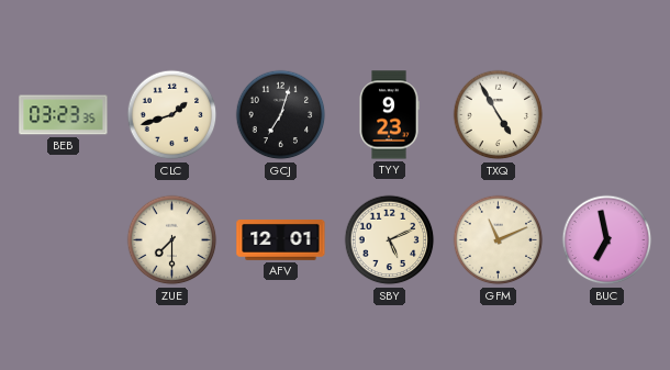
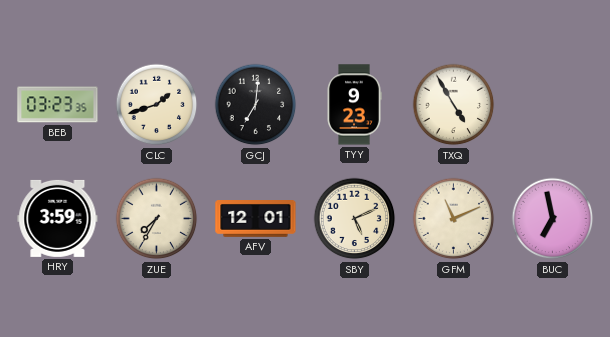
GCJ: 7:03 -> 7:01 (256, 105)
HRY: none -> 3:59 (58, 218)
ZUE: 7:30 -> 7:35 (157, 219)
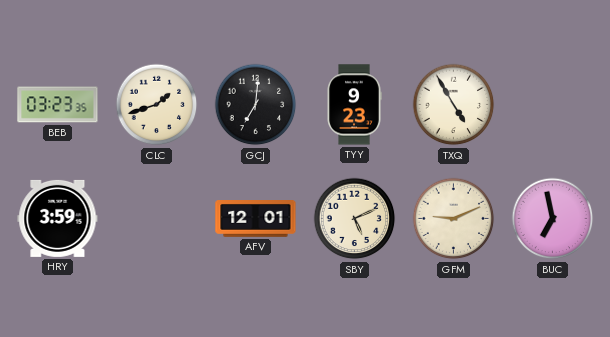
ZUE: 7:35 -> none (157, 219)
GFM: 11:11 -> 9:11 (454, 219)
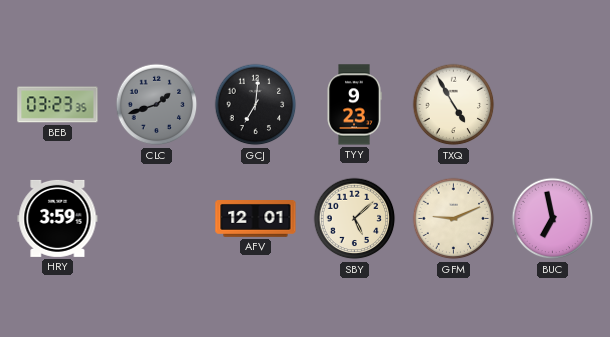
CLC dial: cream -> grey (157, 105)
SBY: 5:11 -> 5:08 (355, 219)
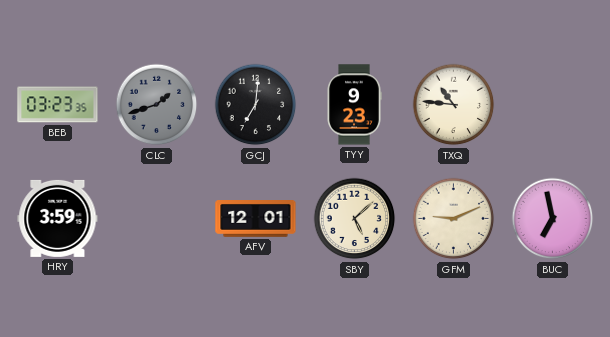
TXQ: 4:55 -> 10:46 (454, 105)
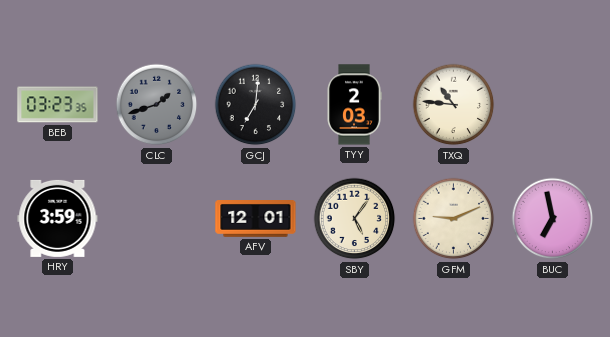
TYY: 9:23 -> 2:03 (354, 105)
SBY: 5:08 -> 5:06 (355, 219)
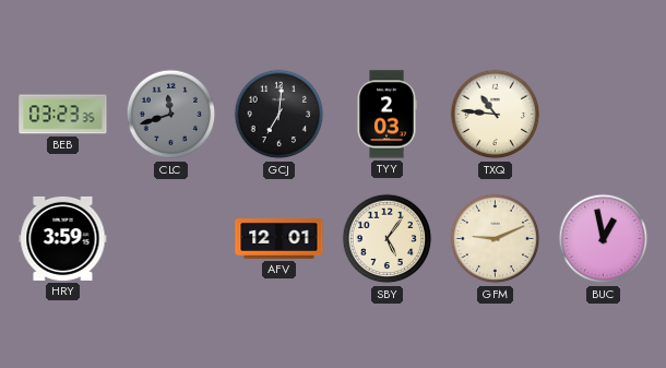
CLC: 1:42 -> 11:42 (171, 115)
BUC: 6:58 -> 12:58 (604, 239)
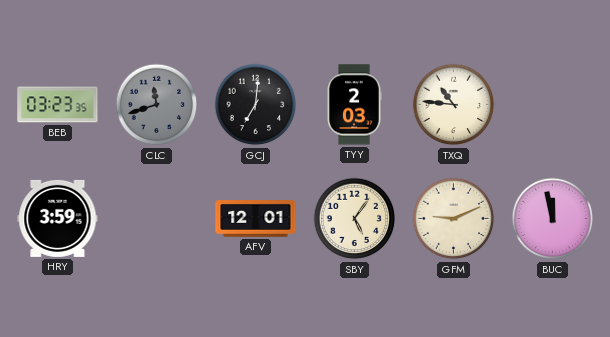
BUC: 12:58 -> 11:58 (553, 219)
